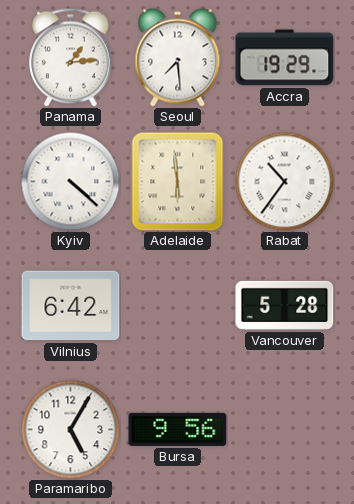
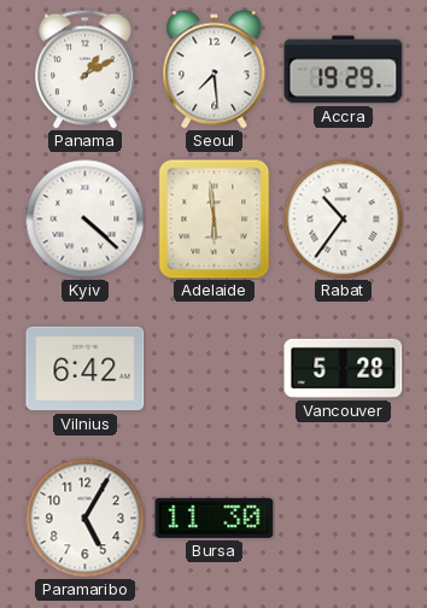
Panama: 1:14 -> 1:10 (86, 69)
Bursa: 9:56 -> 11:30 (215, 518)
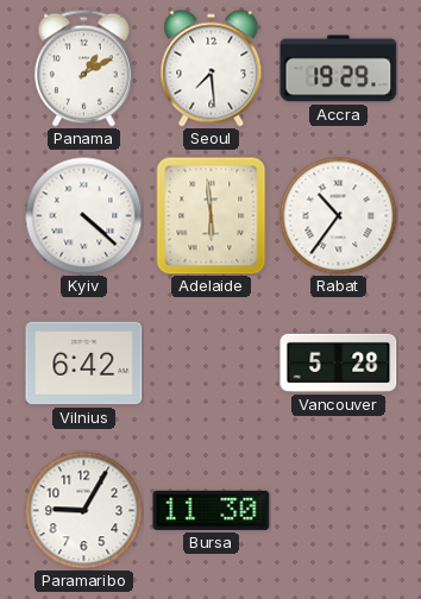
Paramaribo: 5:05 -> 9:05 (84, 511)
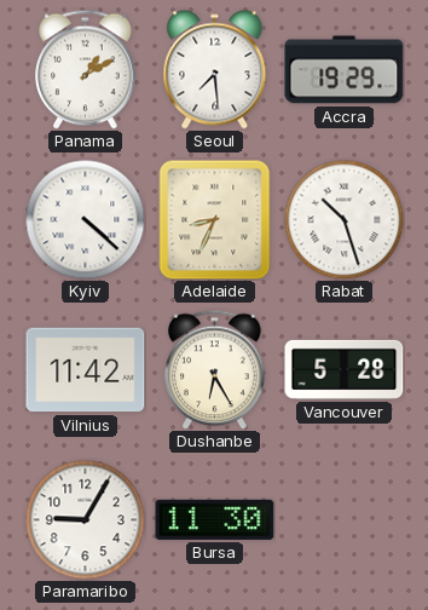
Adelaide: 5:59 -> 8:34 (215, 220)
Rabat: 10:36 -> 10:27 (345, 220)
Vilnius: 6:42 -> 11:42 (86, 370)
Dushanbe: none -> 6:25 (215, 369)
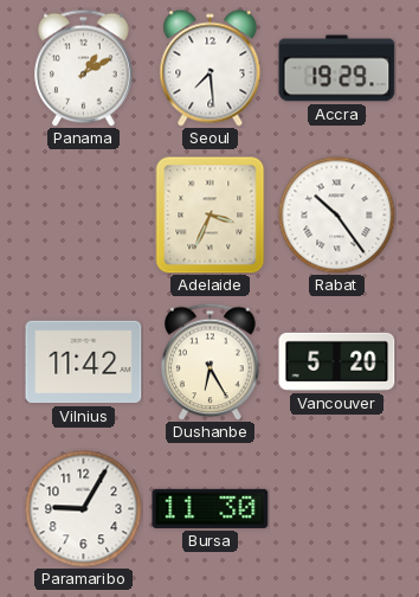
Kyiv: 4:22 -> none (86, 220)
Adelaide: 8:34 -> 3:34 (211, 216)
Rabat: 10:27 -> 10:24 (337, 216)
Vancouver: 5:28 -> 5:20 (337, 361)
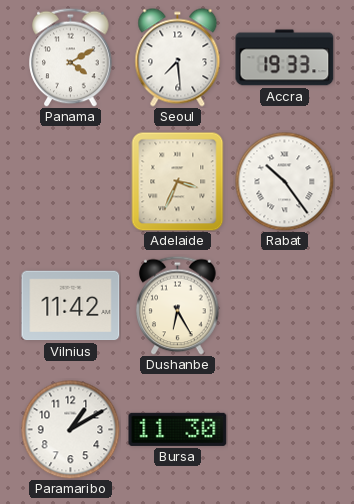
Panama: 1:10 -> 4:10 (71, 57)
Accra: 19:29 -> 19:33 (285, 58)
Vancouver: 5:20 -> none (337, 361)
Paramaribo: 9:05 -> 1:10 (71, 430)
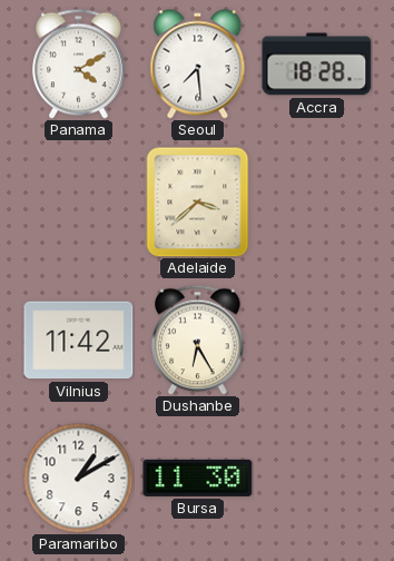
Accra: 19:33 -> 18:28 (317, 65)
Adelaide: 3:34 -> 3:38 (198, 203)
Rabat: 10:24 -> none (285, 182)
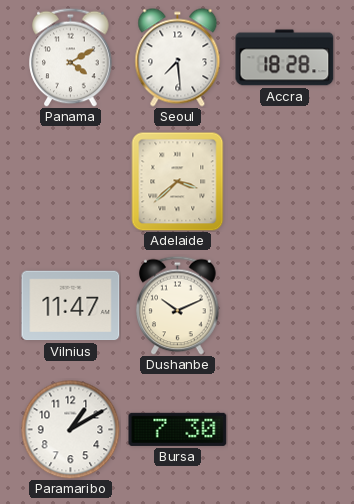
Vilnius: 11:42 -> 11:47 (71, 306)
Dushanbe: 6:25 -> 10:11 (178, 305)
Bursa: 11:30 -> 7:30 (178, 429)
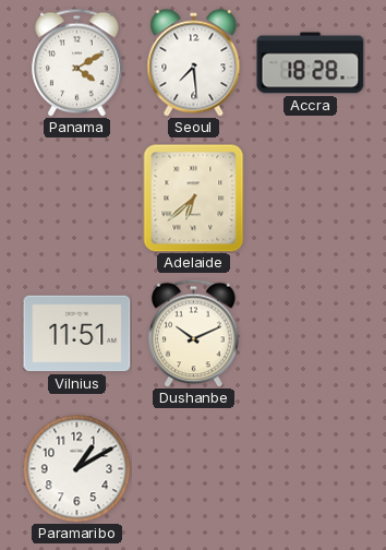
Adelaide: 3:38 -> 6:38 (194, 199)
Vilnius: 11:47 -> 11:51 (77, 334)
Bursa: 7:30 -> none (178, 429)
